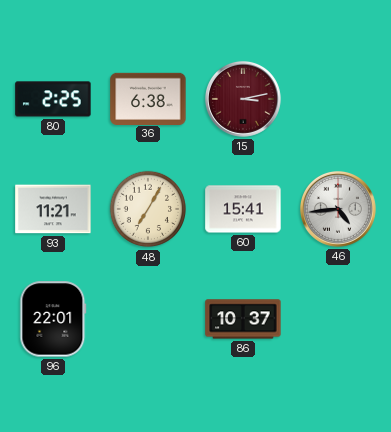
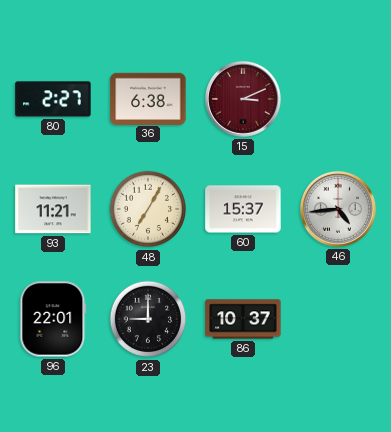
80: 2:25 -> 2:27 (53, 99)
15: 3:13 -> 3:11 (243, 99)
60: 15:41 -> 15:37 (243, 209)
23: none -> 9:00 (148, 319)
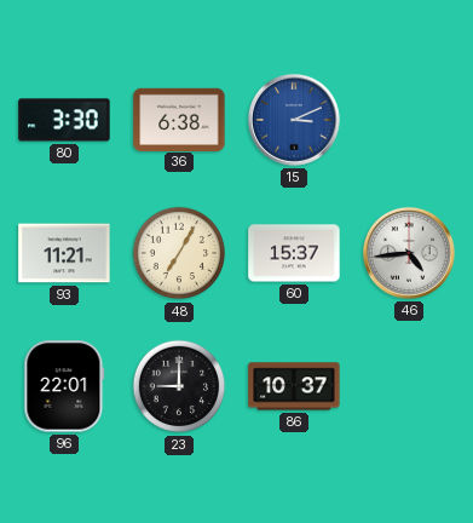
80: 2:27 -> 3:30 (64, 120)
15 dial: burgundy -> blue (294, 120)
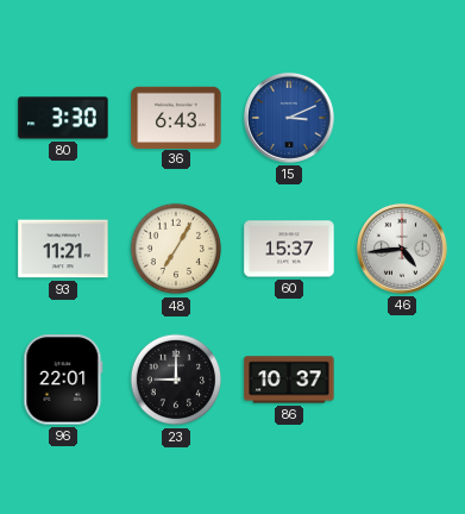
36: 6:38 -> 6:43 (176, 117)
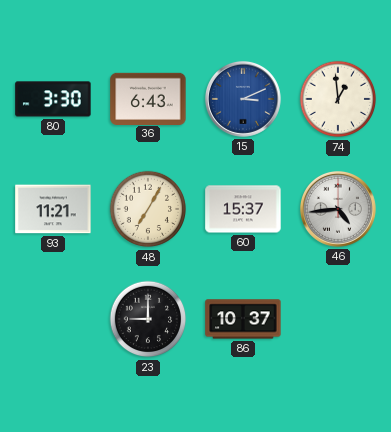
74: none -> 12:59 (338, 99)
96: 22:01 -> none (63, 380)
